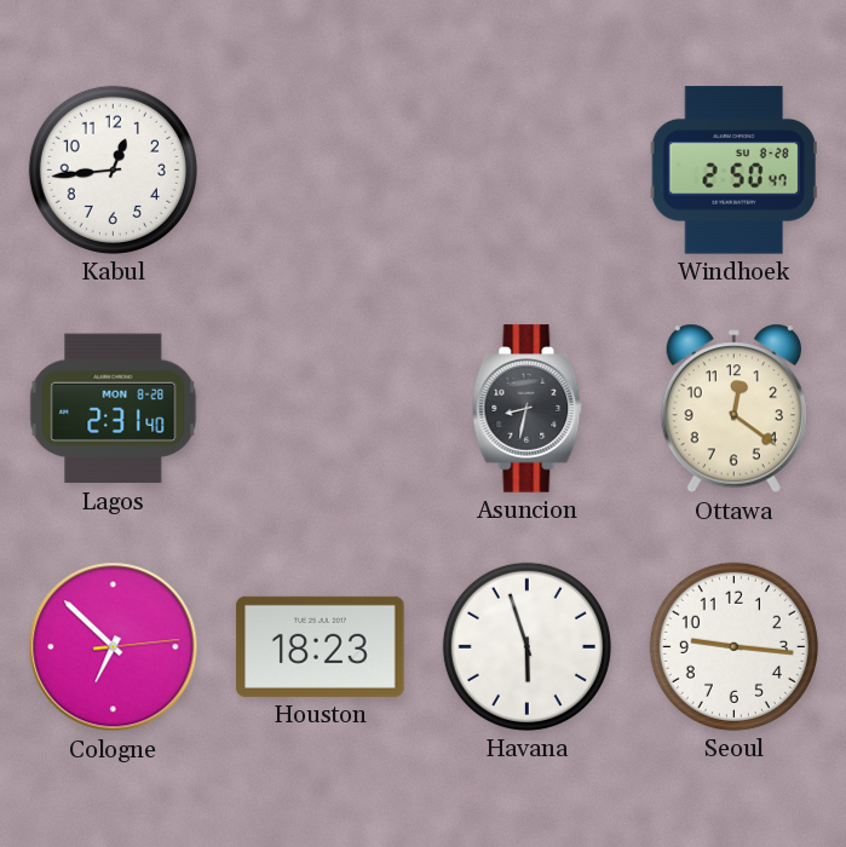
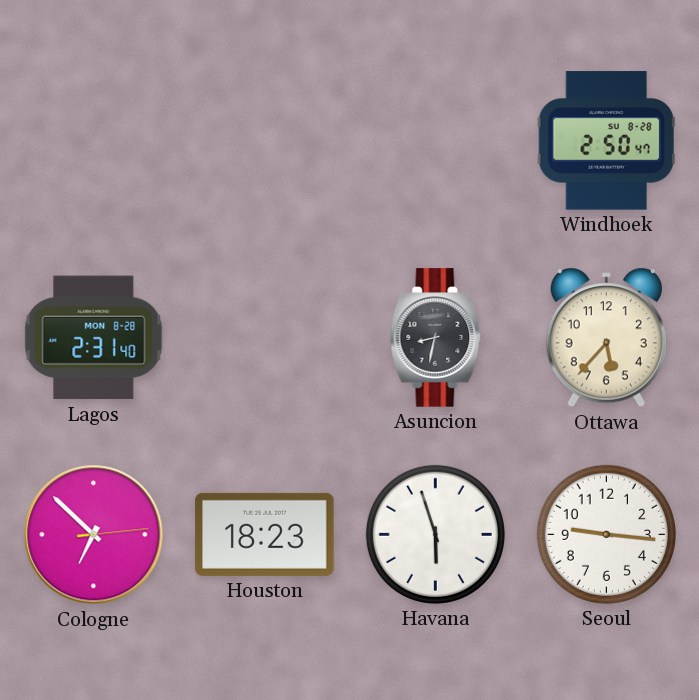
Kabul: 12:44 -> none (113, 169)
Ottawa: 12:21 -> 5:37 (606, 338)
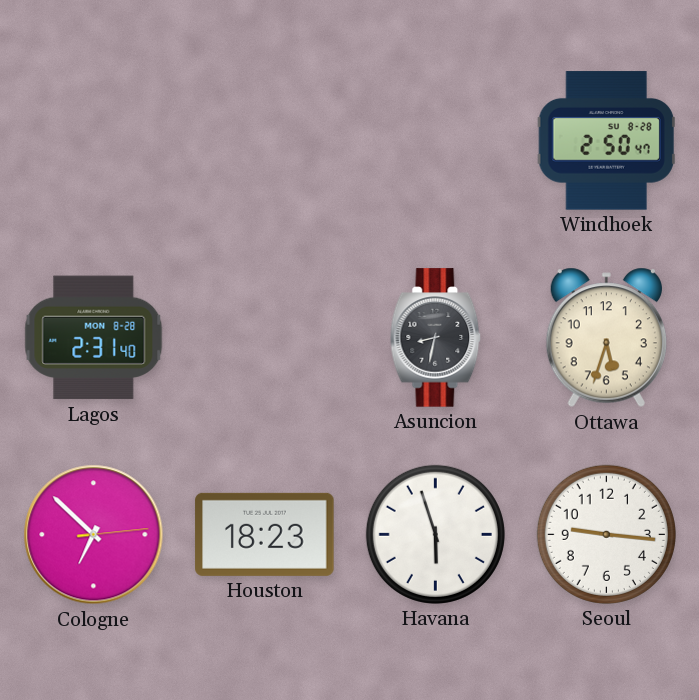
Ottawa: 5:37 -> 5:33 (606, 338)
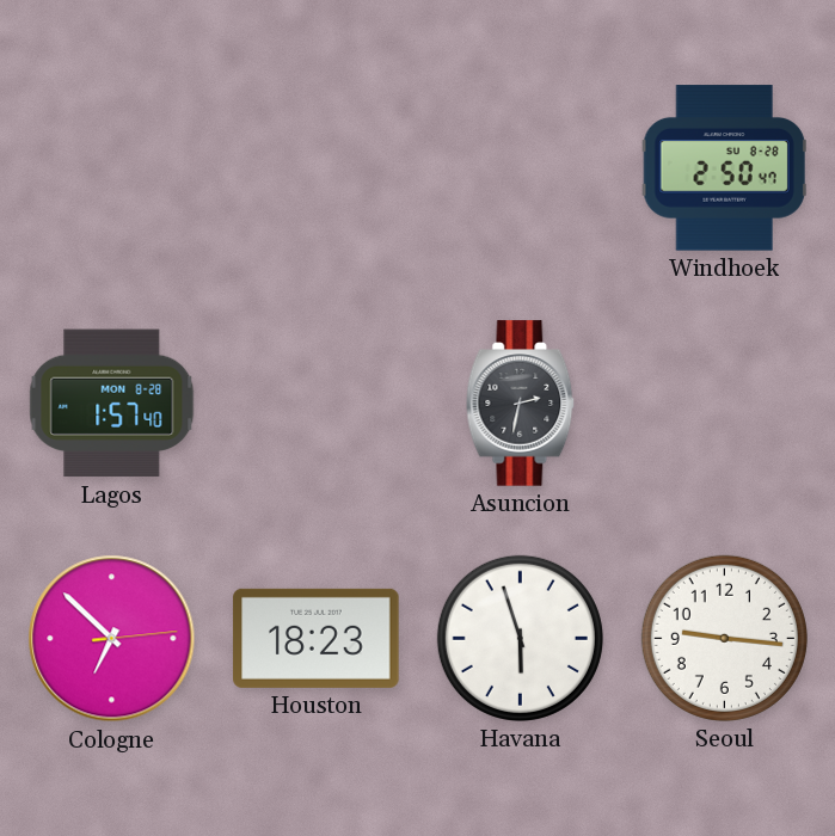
Lagos: 2:31 -> 1:57 (112, 404)
Asuncion: 8:32 -> 2:32 (521, 404)
Ottawa: 5:33 -> none (606, 338)
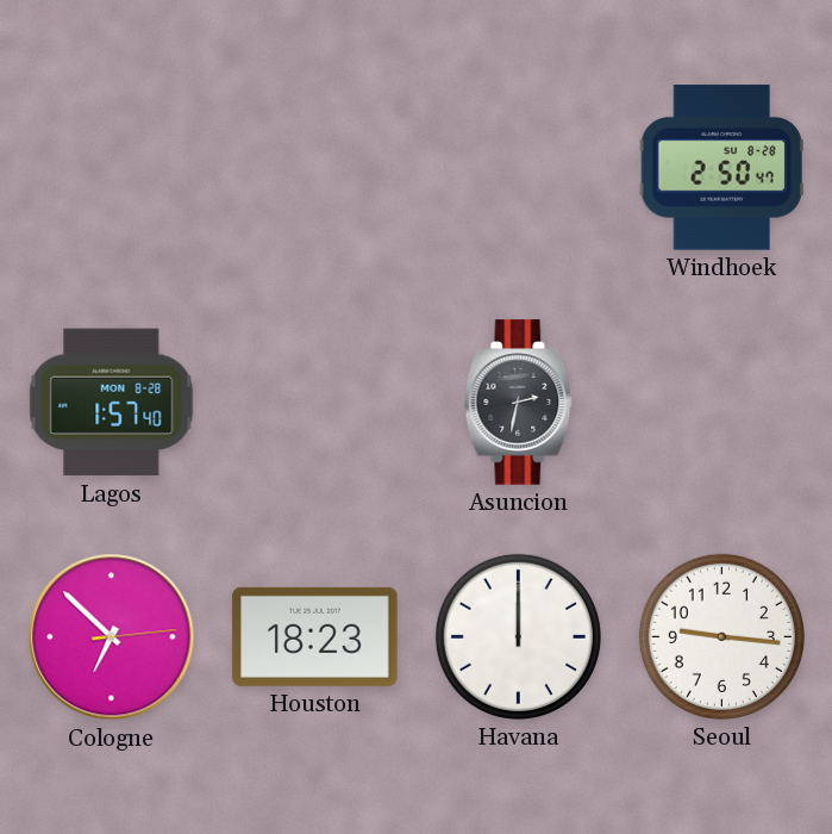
Havana: 5:57 -> 12:00 (518, 636)
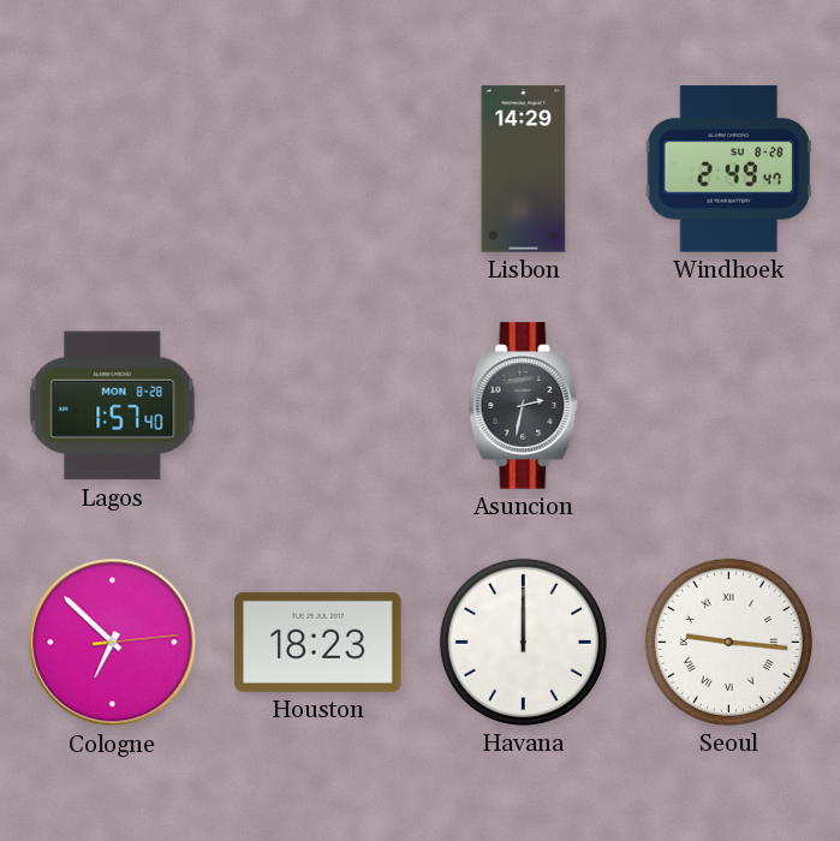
Lisbon: none -> 14:29 (524, 169)
Windhoek: 2:50 -> 2:49 (728, 169)
Seoul numerals: Arabic -> Roman (728, 642)
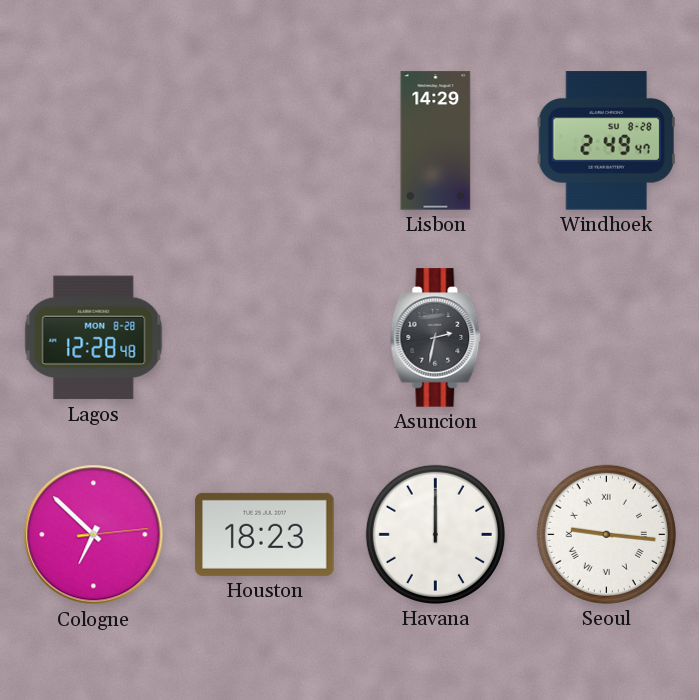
Lagos: 1:57 -> 12:28 (94, 338)
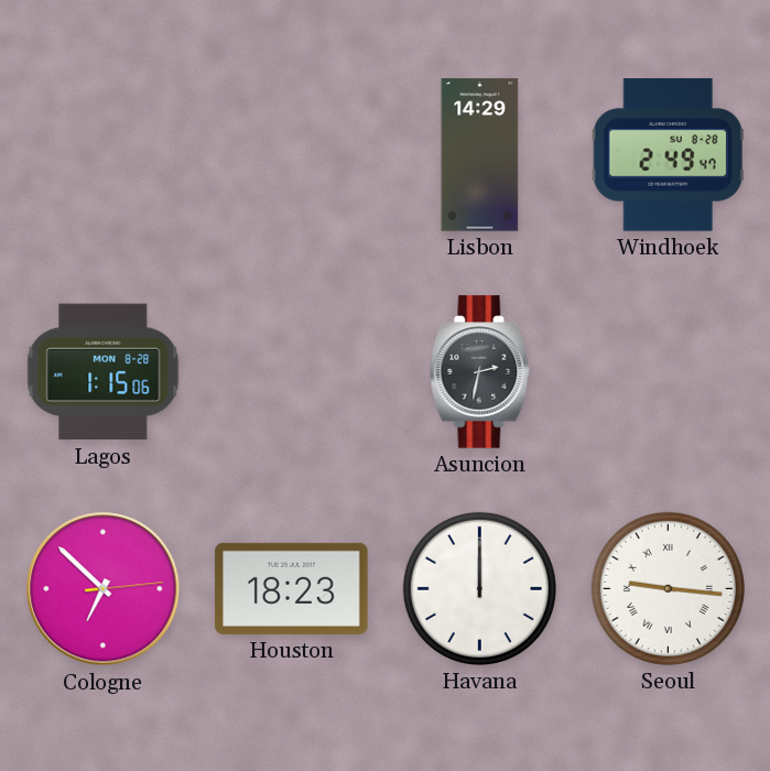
Lagos: 12:28 -> 1:15 (104, 372)
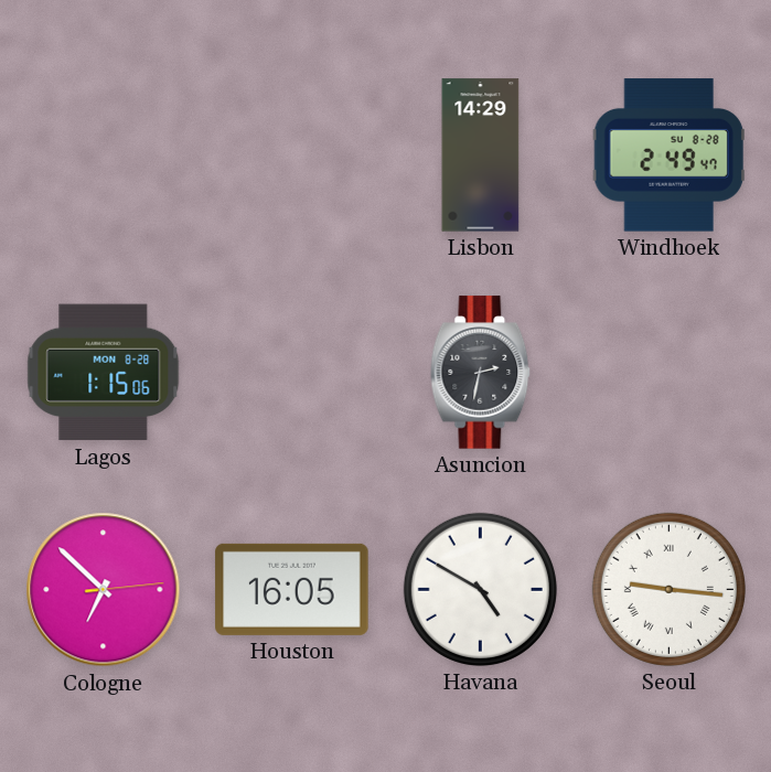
Houston: 18:23 -> 16:05 (292, 589)
Havana: 12:00 -> 4:50 (480, 589)
